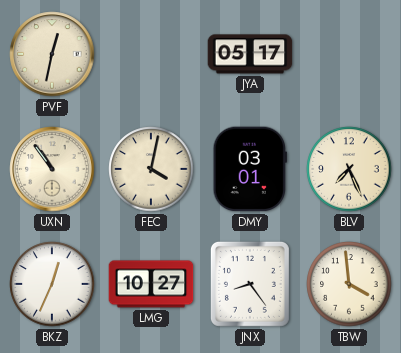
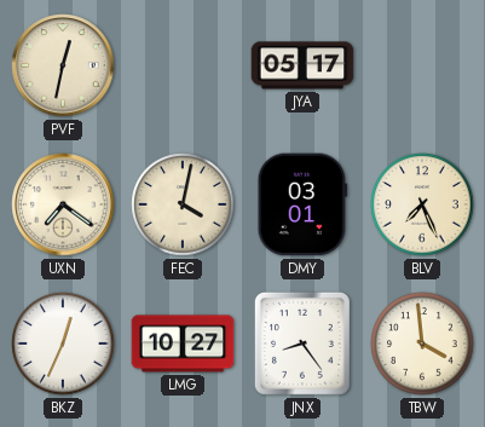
UXN: 10:54 -> 7:21 (63, 204)
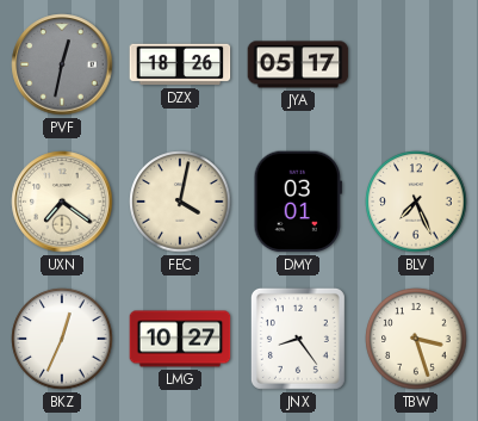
PVF dial: cream -> grey (62, 64)
DZX: none -> 18:26 (180, 64)
TBW: 3:59 -> 3:27 (416, 339)
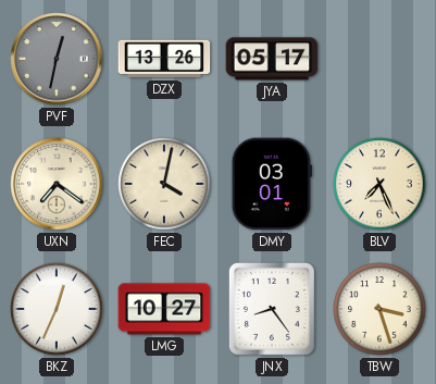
DZX: 18:26 -> 13:26 (164, 59)
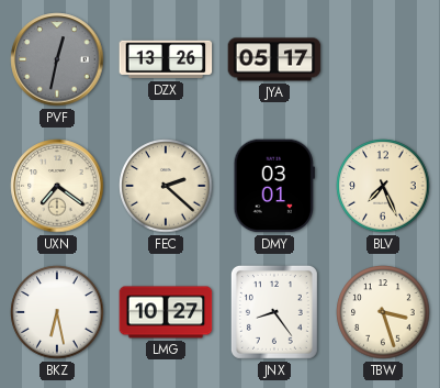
FEC: 4:02 -> 2:22 (166, 186)
BKZ: 12:34 -> 6:28 (57, 312)
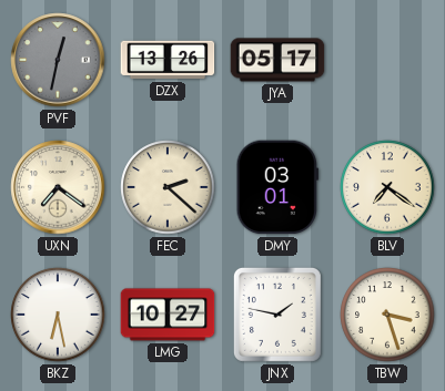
BLV: 7:26 -> 7:21 (387, 187)
JNX: 8:24 -> 1:47 (277, 315)
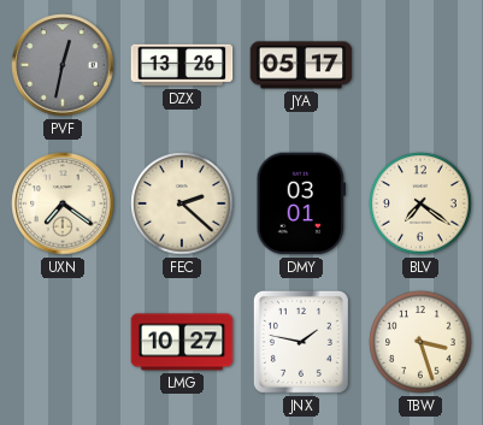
BKZ: 6:28 -> none (58, 315)
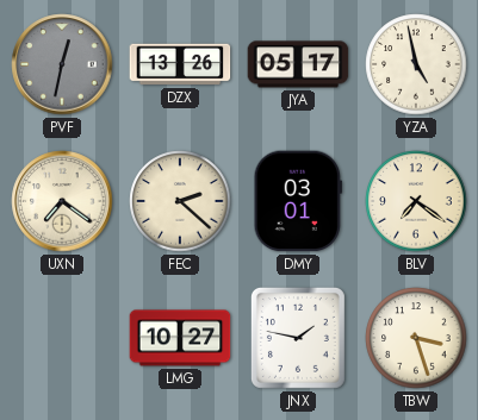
YZA: none -> 4:58 (416, 64)
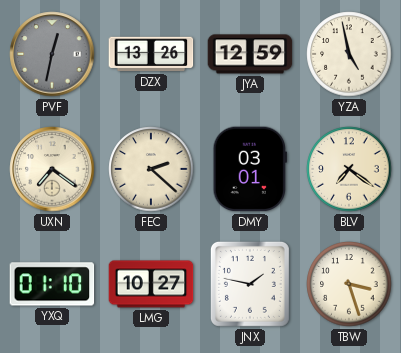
JYA: 05:17 -> 12:59 (250, 54)
YXQ: none -> 01:10 (52, 284)
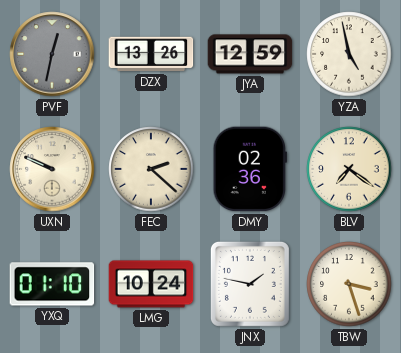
UXN: 7:21 -> 9:49 (52, 169)
DMY: 03:01 -> 02:36 (250, 169)
LMG: 10:27 -> 10:24 (151, 284)
